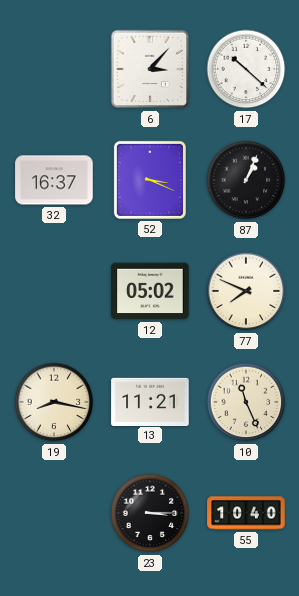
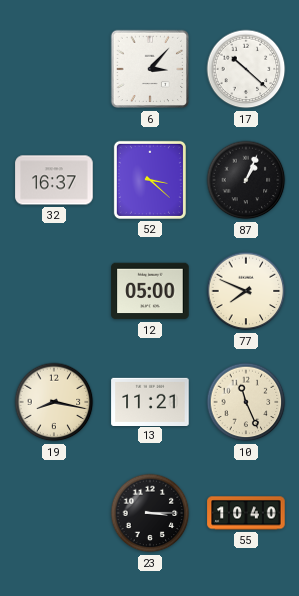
52: 3:19 -> 3:22 (150, 180)
12: 05:02 -> 05:00 (150, 291)
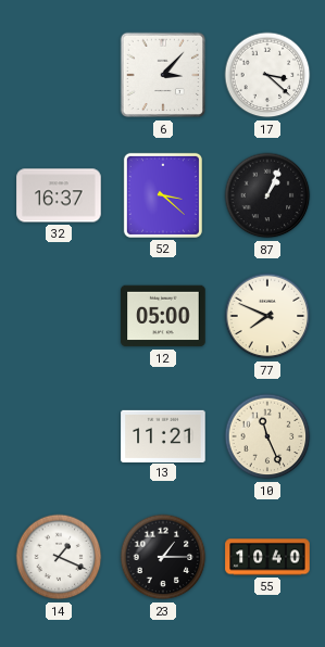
17: 10:22 -> 3:22 (267, 75)
19: 8:17 -> none (54, 402)
14: none -> 1:19 (59, 557)
23: 3:15 -> 1:15 (163, 557)
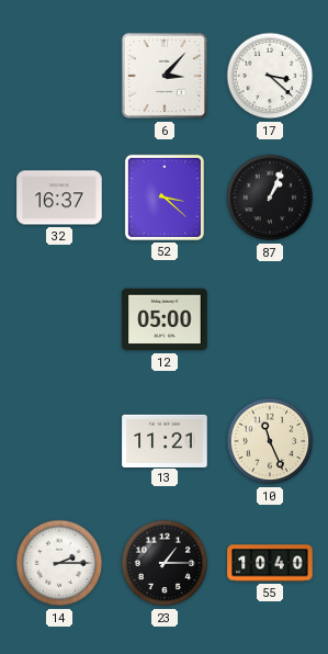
77: 7:49 -> none (267, 316)
14: 1:19 -> 2:15 (59, 563)
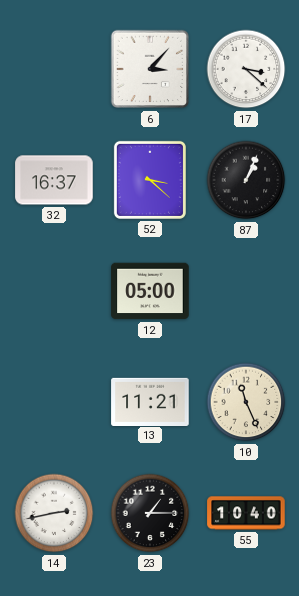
14: 2:15 -> 2:43 (54, 513)
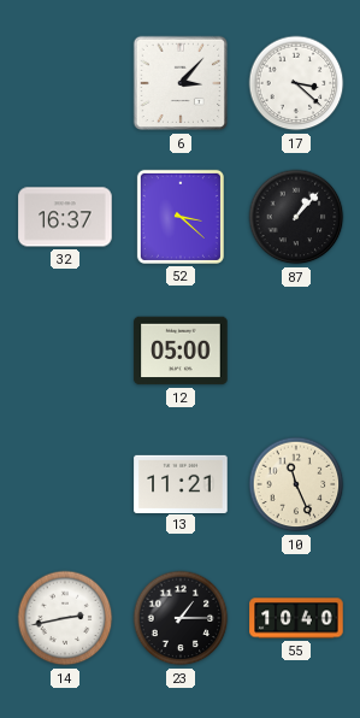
87: 1:04 -> 1:07 (296, 217)
